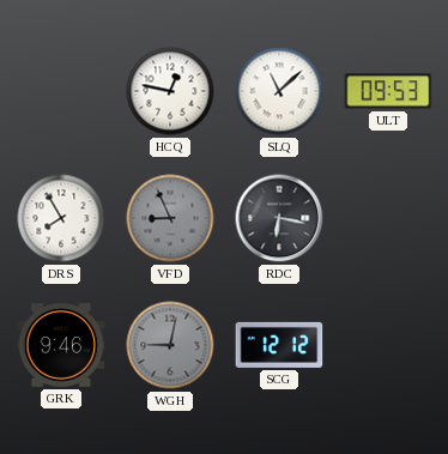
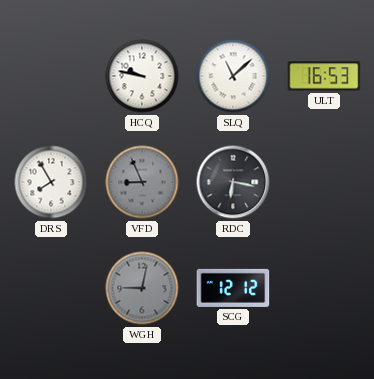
HCQ: 12:47 -> 9:47 (142, 76)
ULT: 09:53 -> 16:53 (324, 76)
GRK: 9:46 -> none (61, 346)
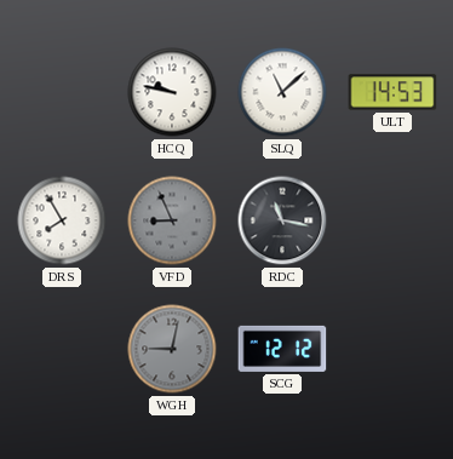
ULT: 16:53 -> 14:53 (392, 92)
RDC: 6:17 -> 11:17 (282, 220)
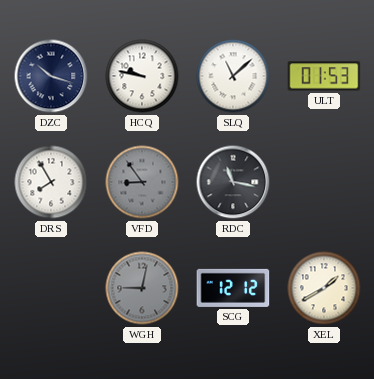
DZC: none -> 10:18 (51, 76)
ULT: 14:53 -> 01:53 (324, 76)
VFD: 8:56 -> 8:54 (142, 182)
XEL: none -> 1:40 (324, 288)
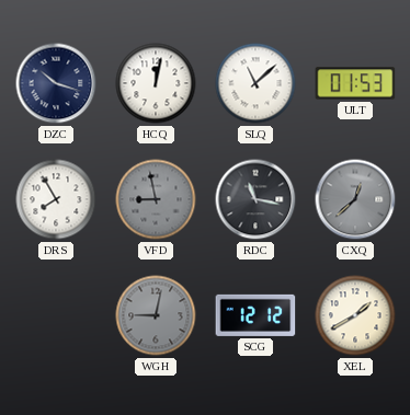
HCQ: 9:47 -> 12:02 (156, 83)
VFD: 8:54 -> 8:58 (156, 199)
CXQ: none -> 12:38 (355, 199)
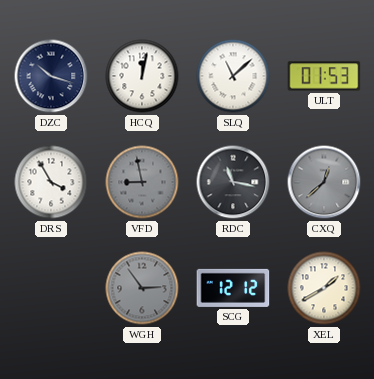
DRS: 7:55 -> 3:55 (51, 182)
WGH: 9:02 -> 2:54 (142, 288)
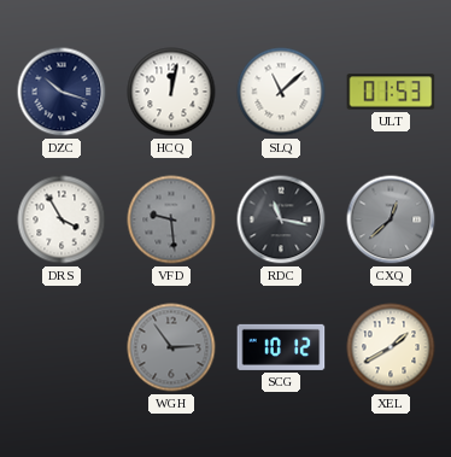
VFD: 8:58 -> 9:29 (171, 219)
SCG: 12:12 -> 10:12 (281, 347)
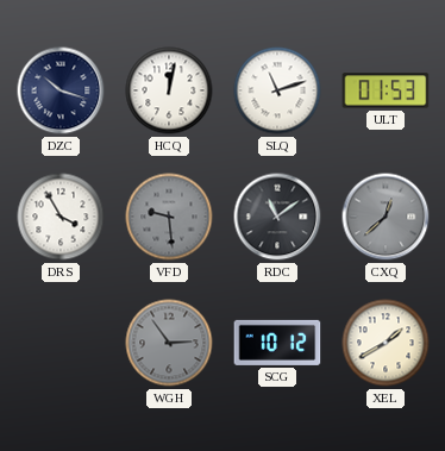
SLQ: 11:08 -> 11:12 (277, 90)
RDC: 11:17 -> 11:09 (277, 217)
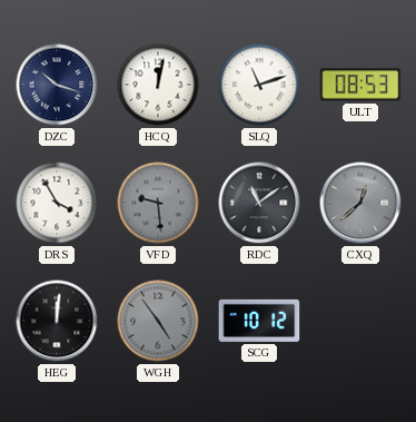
ULT: 01:53 -> 08:53 (360, 85)
HEG: none -> 12:01 (57, 321)
WGH: 2:54 -> 4:54 (158, 321)
XEL: 1:40 -> none (386, 343)
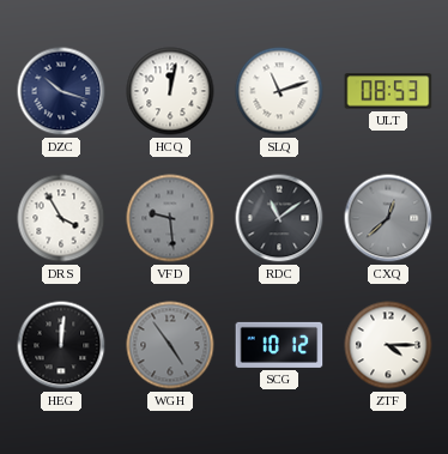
ZTF: none -> 4:15 (388, 345)
